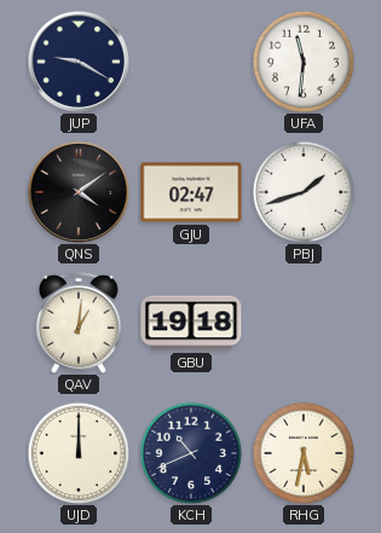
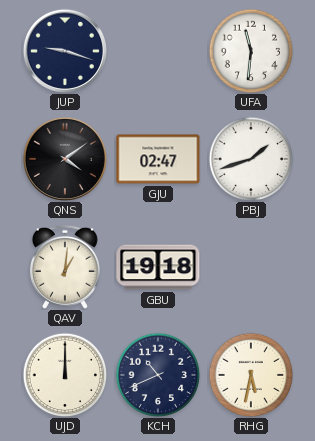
JUP: 9:20 -> 9:18 (65, 51)
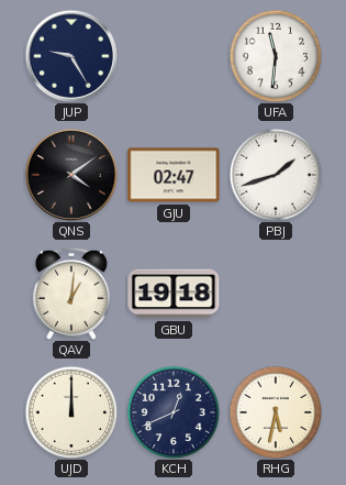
JUP: 9:18 -> 9:25 (71, 56)
KCH: 10:41 -> 12:41 (174, 412)
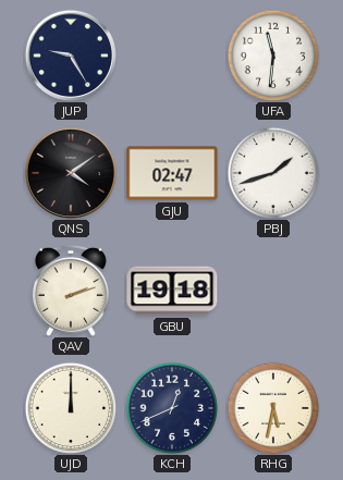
QAV: 1:01 -> 2:12 (71, 291)
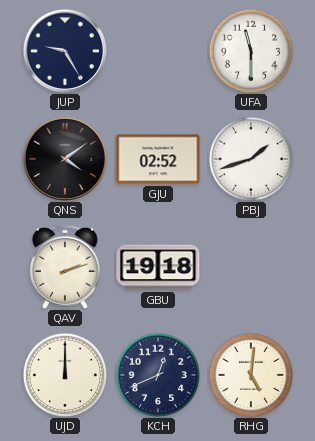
UFA: 11:31 -> 11:30 (251, 51)
GJU: 02:47 -> 02:52 (158, 159)
RHG: 5:32 -> 5:01 (251, 375)
